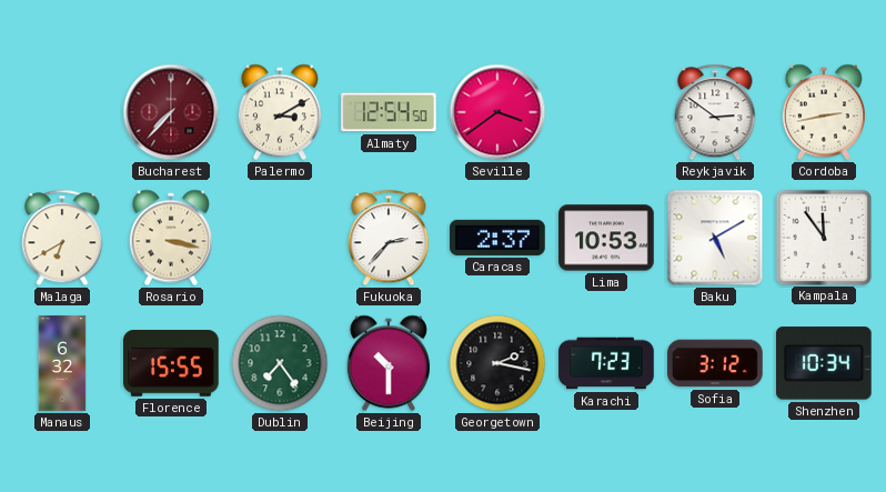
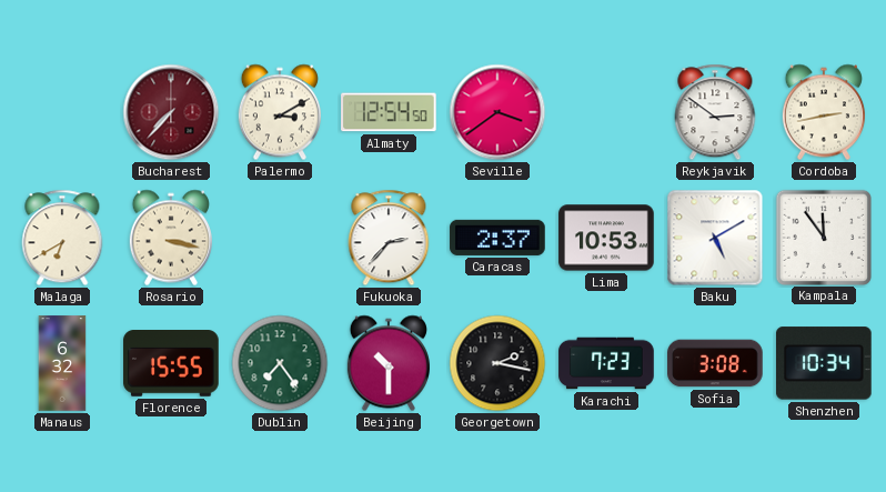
Sofia: 3:12 -> 3:08 (715, 363)
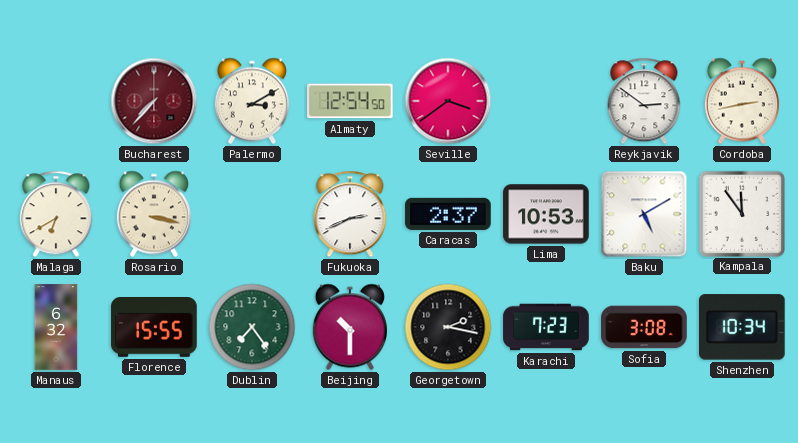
Fukuoka: 2:37 -> 2:41 (350, 214)
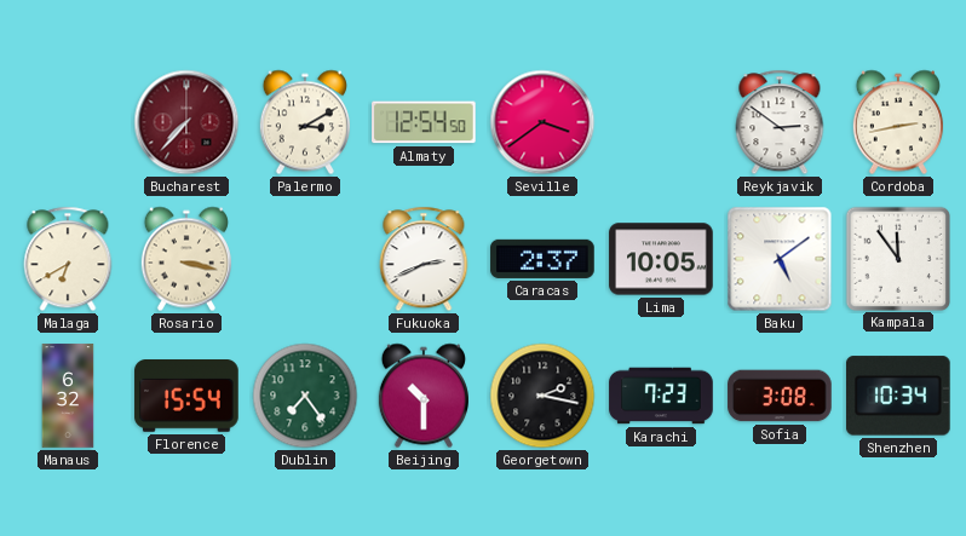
Lima: 10:53 -> 10:05 (661, 259)
Baku: 5:10 -> 5:09 (780, 259)
Florence: 15:55 -> 15:54 (186, 396)
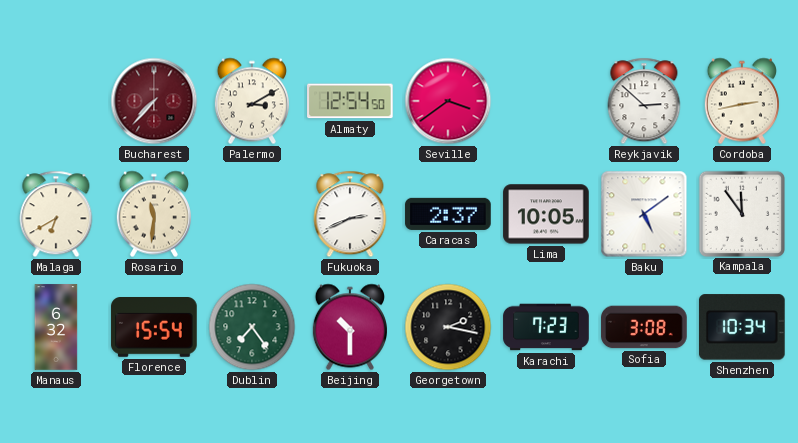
Reykjavik: 2:51 -> 2:52 (644, 101)
Rosario: 3:17 -> 11:31 (154, 214)
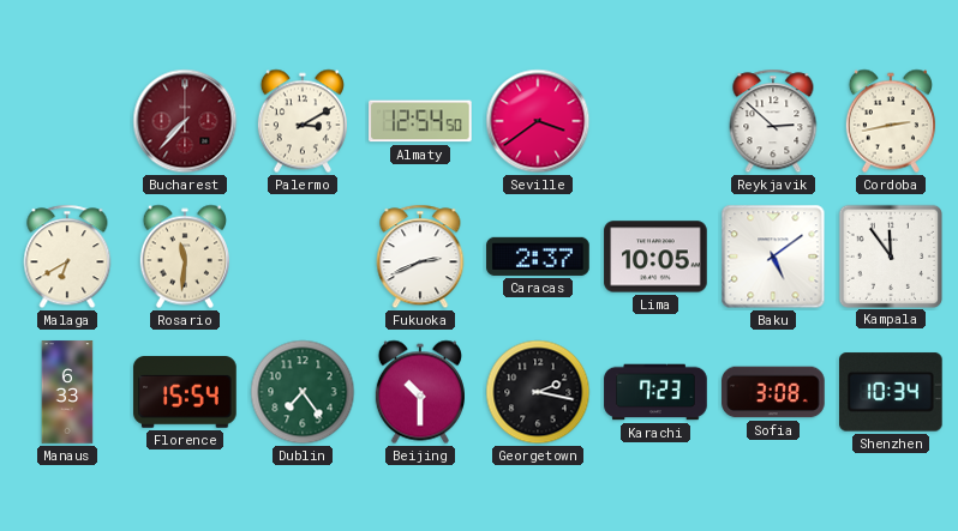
Manaus: 6:32 -> 6:33 (67, 392)
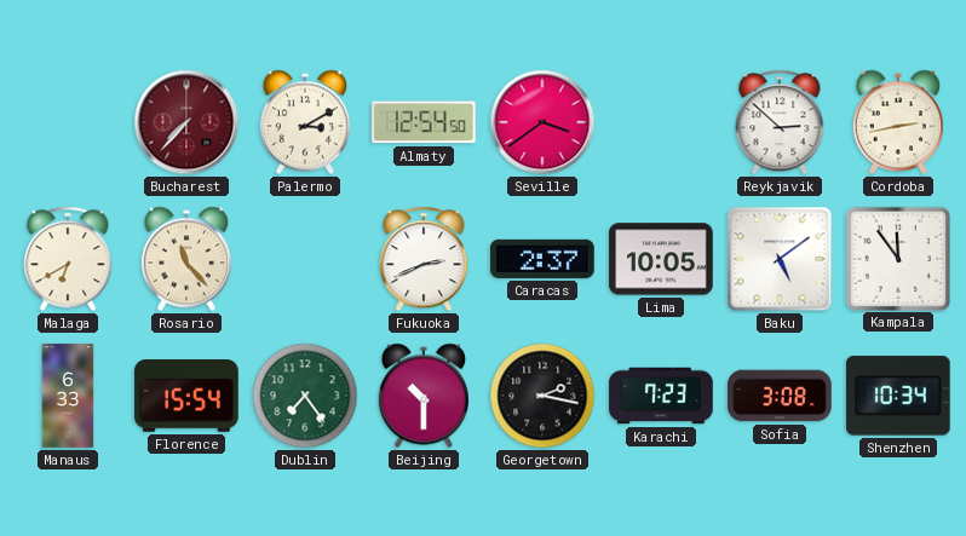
Rosario: 11:31 -> 11:23 (186, 259)
